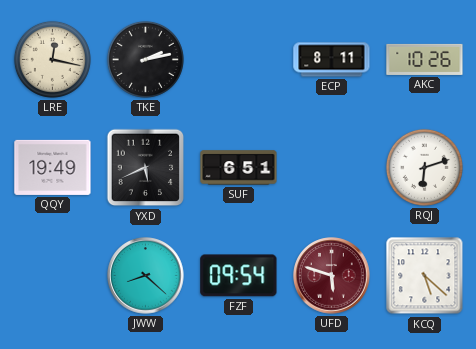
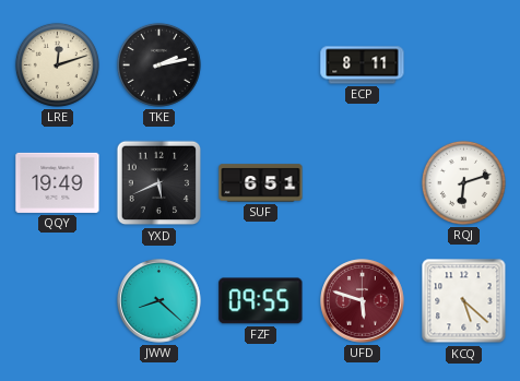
LRE: 12:17 -> 12:12 (57, 64)
AKC: 10:26 -> none (425, 59)
FZF: 09:54 -> 09:55 (261, 301)
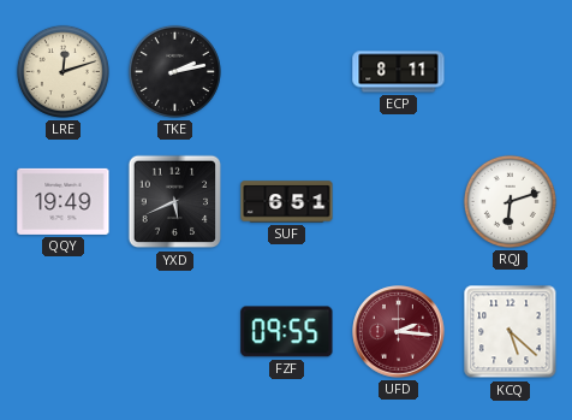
JWW: 8:22 -> none (159, 301)
UFD: 5:48 -> 2:16 (399, 332)
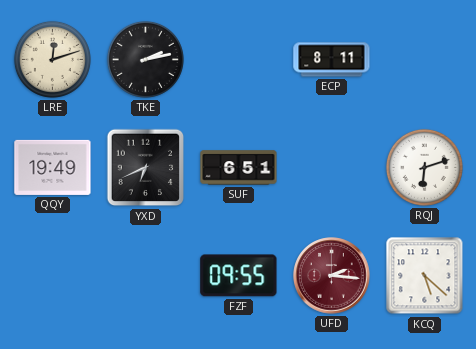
YXD: 5:41 -> 6:41 (146, 168)
